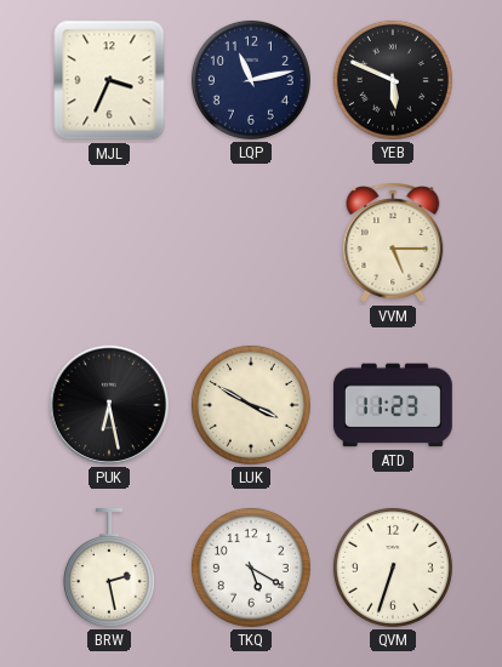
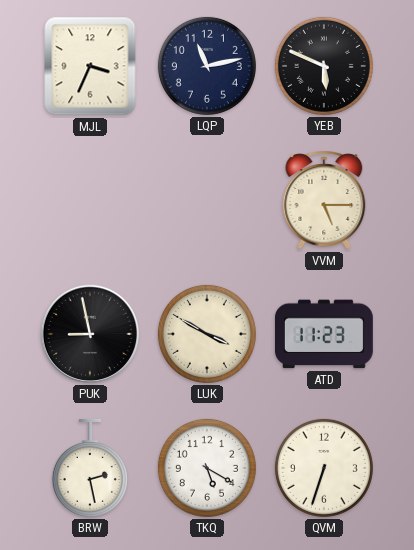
PUK: 6:28 -> 8:58 (90, 334)
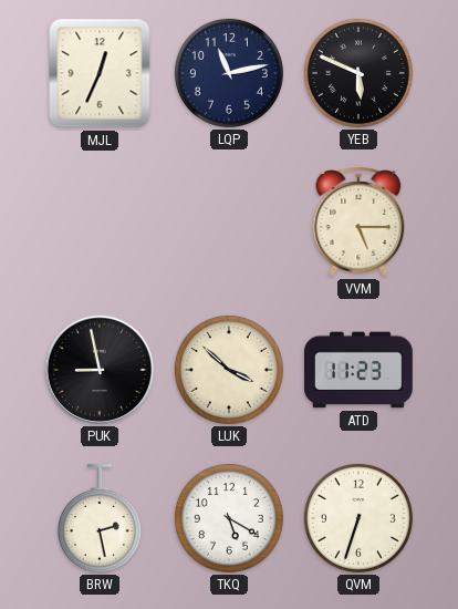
MJL: 3:34 -> 12:34 (100, 73)
LUK: 3:50 -> 3:52 (229, 370)
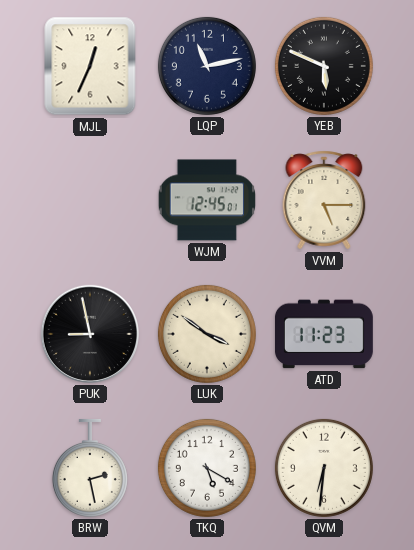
WJM: none -> 12:45 (206, 200)
LUK: 3:52 -> 3:51 (207, 334)
QVM: 6:33 -> 6:31 (324, 468)
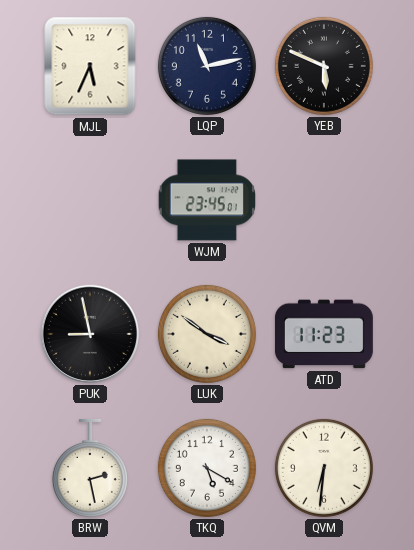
MJL: 12:34 -> 5:34 (90, 66)
WJM: 12:45 -> 23:45 (206, 200)
VVM: 5:15 -> none (324, 200)
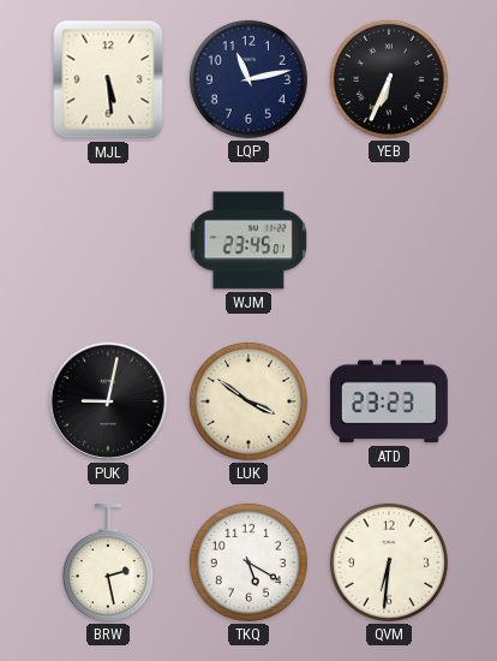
MJL: 5:34 -> 5:29 (108, 79)
YEB: 5:49 -> 6:34 (389, 79)
PUK: 8:58 -> 9:02 (108, 401)
ATD: 11:23 -> 23:23 (389, 401)
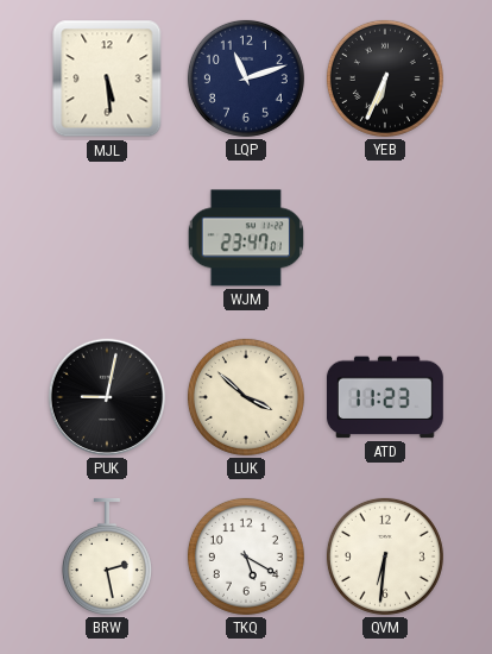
LQP: 11:13 -> 11:12 (246, 78)
WJM: 23:45 -> 23:47 (245, 238)
LUK: 3:51 -> 3:52 (246, 397)
ATD: 23:23 -> 11:23 (385, 397)
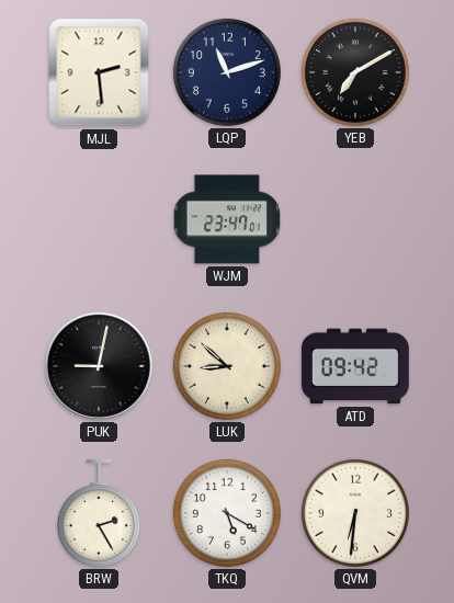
MJL: 5:29 -> 2:29 (99, 72)
YEB: 6:34 -> 7:10 (355, 72)
LUK: 3:52 -> 8:52 (227, 366)
ATD: 11:23 -> 09:42 (355, 366)
BRW: 2:28 -> 2:25 (99, 513)
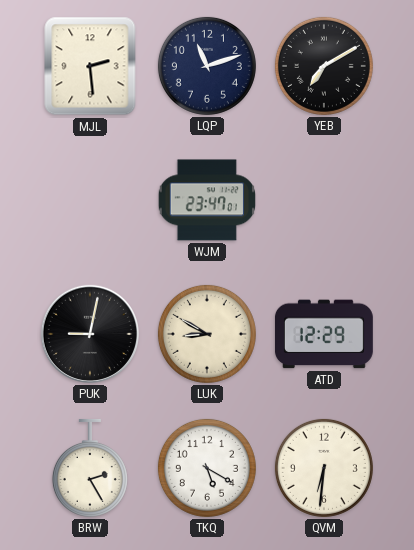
LUK: 8:52 -> 8:50 (207, 334)
ATD: 09:42 -> 12:29 (324, 334)
